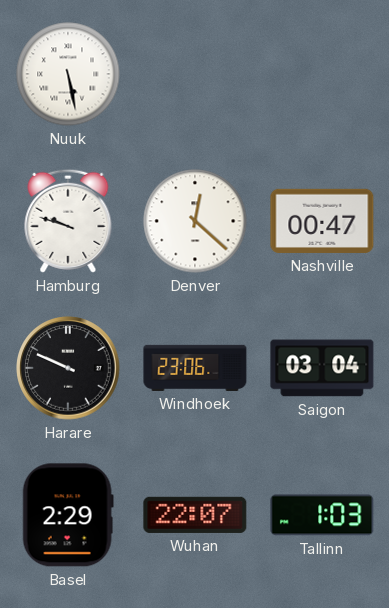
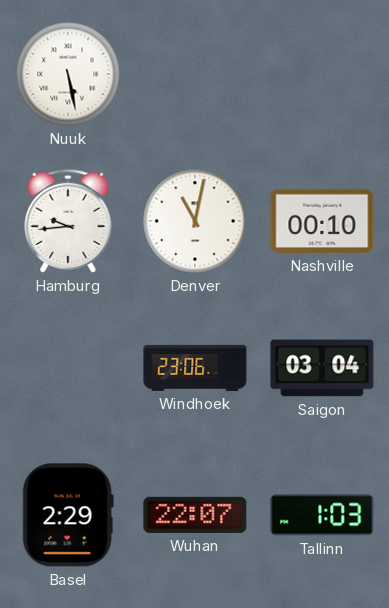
Hamburg: 9:48 -> 9:44 (68, 221)
Denver: 12:22 -> 11:02 (195, 221)
Nashville: 00:47 -> 00:10 (322, 221)
Harare: 9:49 -> none (68, 368)
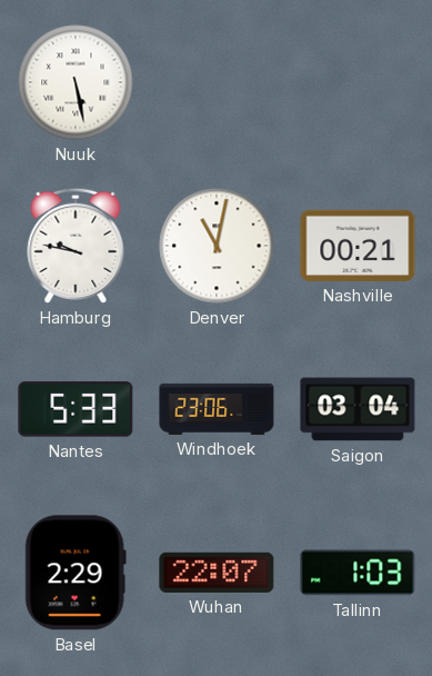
Hamburg: 9:44 -> 9:47 (76, 246)
Nashville: 00:10 -> 00:21 (358, 246)
Nantes: none -> 5:33 (76, 409)
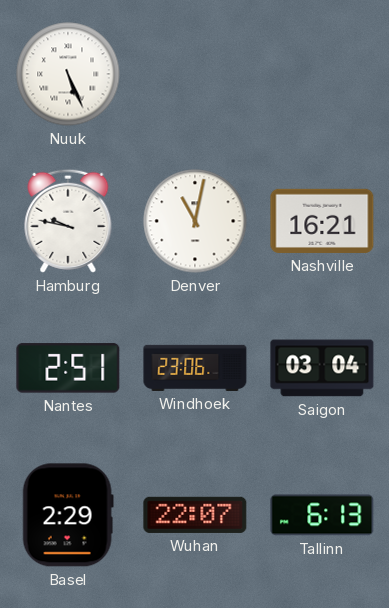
Nuuk: 5:28 -> 5:26 (68, 74)
Nashville: 00:21 -> 16:21 (322, 221)
Nantes: 5:33 -> 2:51 (68, 368)
Tallinn: 1:03 -> 6:13 (322, 515)
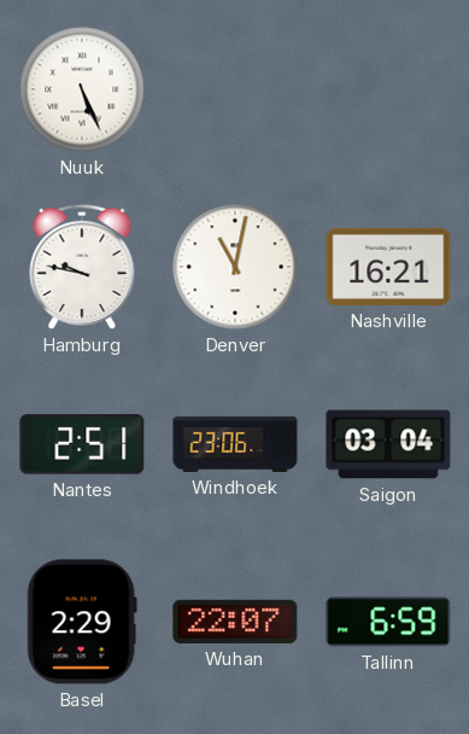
Tallinn: 6:13 -> 6:59 (388, 622)
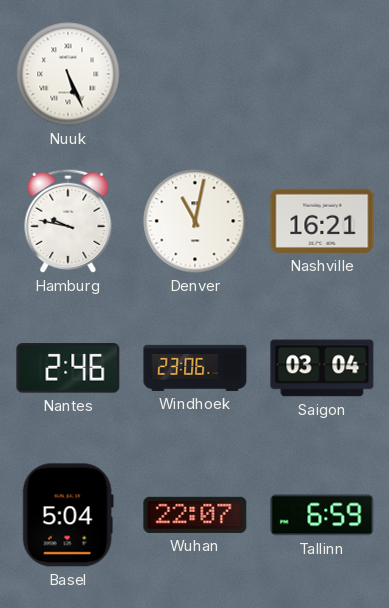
Nantes: 2:51 -> 2:46 (68, 368)
Basel: 2:29 -> 5:04 (68, 515)
